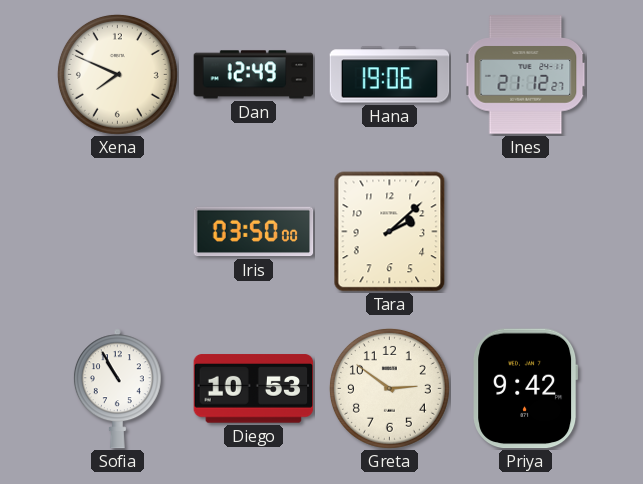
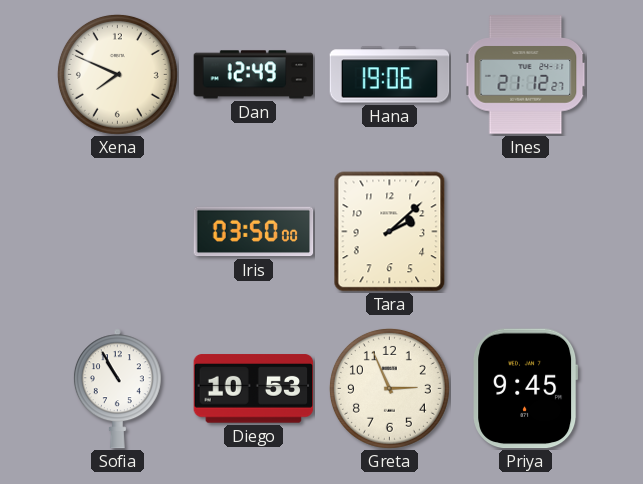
Greta: 2:51 -> 2:56 (389, 388)
Priya: 9:42 -> 9:45 (526, 389)
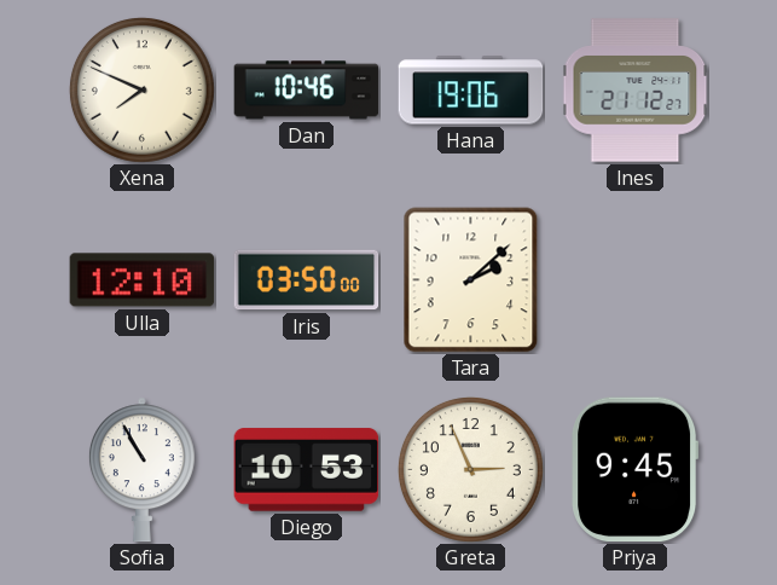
Dan: 12:49 -> 10:46 (307, 91)
Ulla: none -> 12:10 (143, 280)
